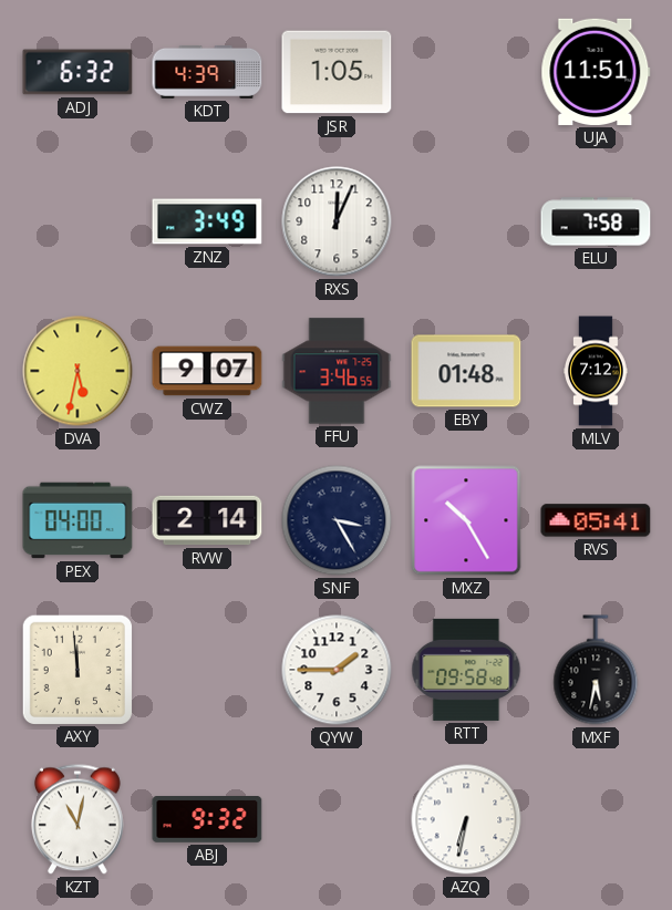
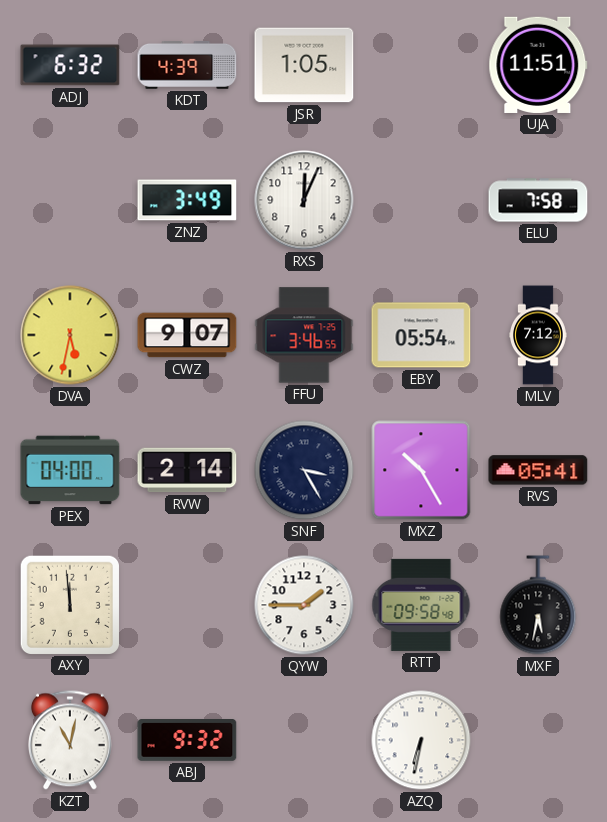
EBY: 01:48 -> 05:54 (421, 335)
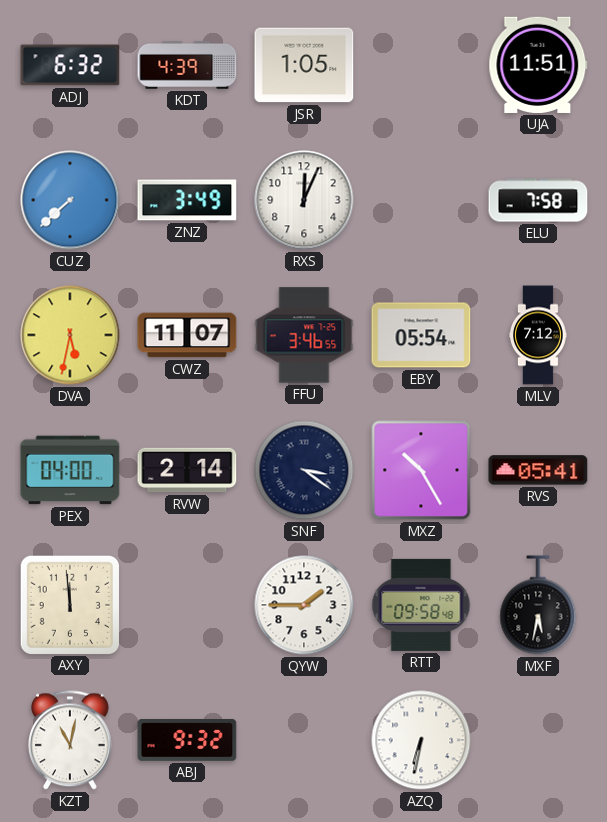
CUZ: none -> 7:38 (70, 200)
CWZ: 9:07 -> 11:07 (187, 335)
SNF: 3:25 -> 3:21 (304, 470)
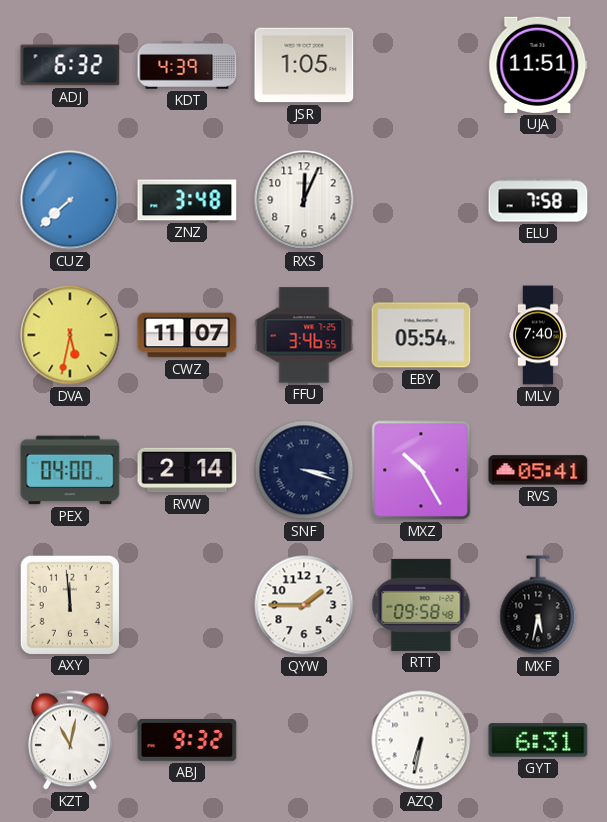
ZNZ: 3:49 -> 3:48 (187, 200)
MLV: 7:12 -> 7:40 (539, 335)
SNF: 3:21 -> 3:18 (304, 470)
GYT: none -> 6:31 (538, 740)
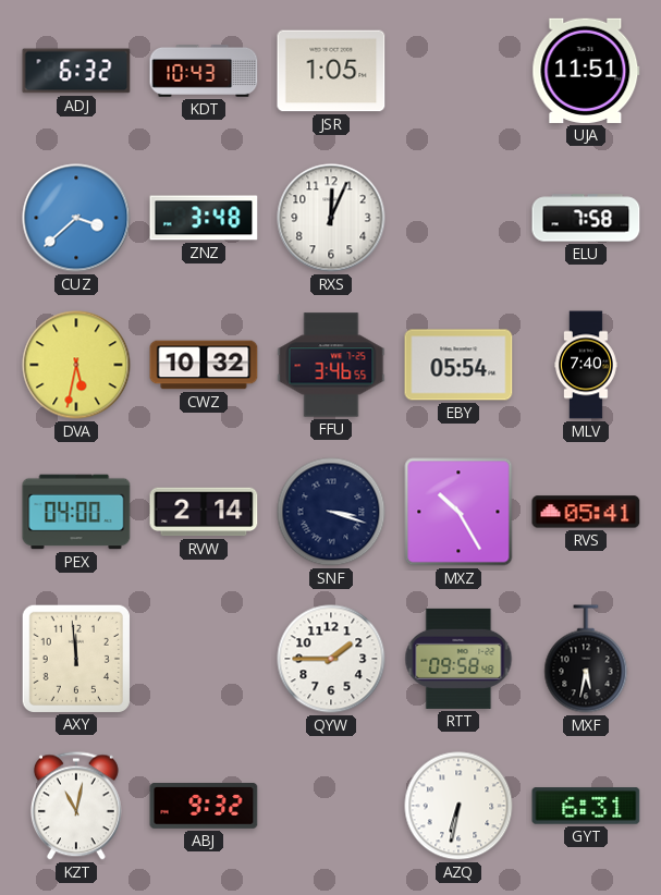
KDT: 4:39 -> 10:43 (204, 71)
CUZ: 7:38 -> 3:38 (76, 218)
CWZ: 11:07 -> 10:32 (204, 365)
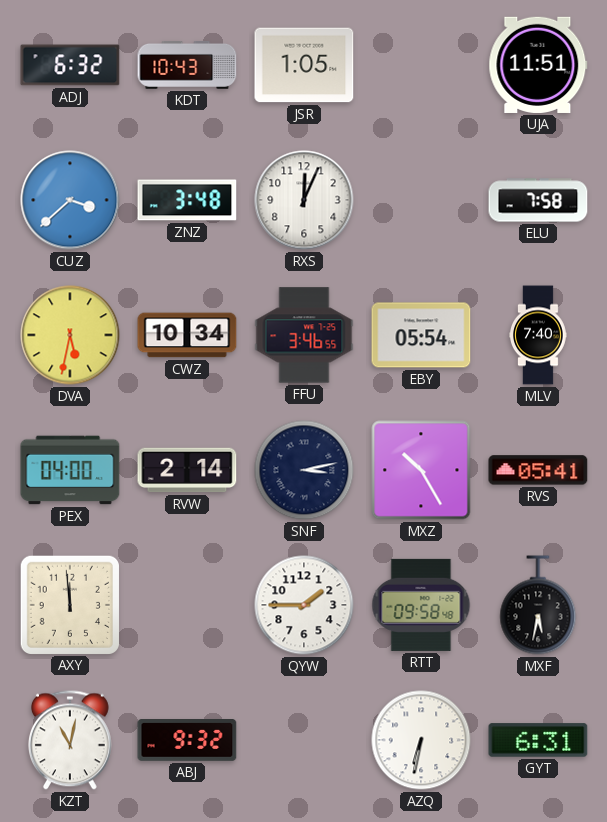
CWZ: 10:32 -> 10:34 (187, 335)
SNF: 3:18 -> 3:13 (304, 470)
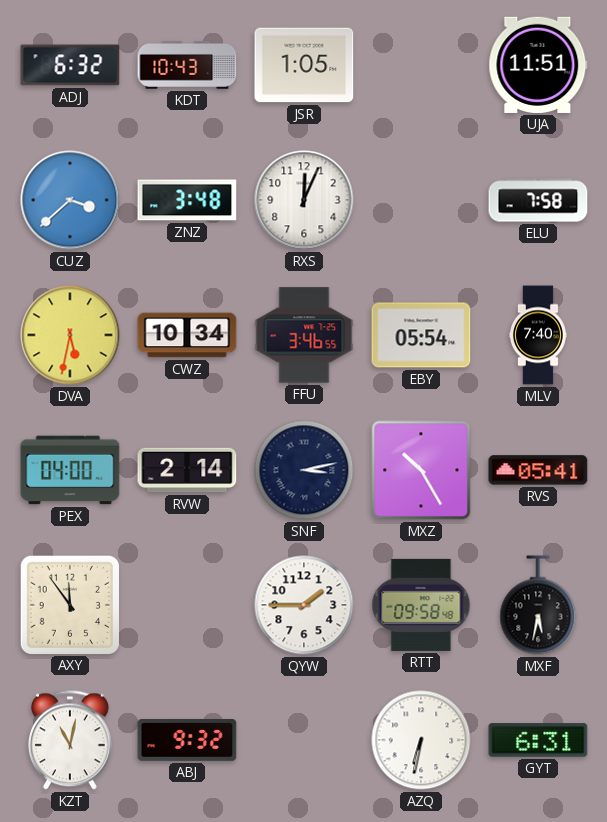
AXY: 11:59 -> 11:54 (69, 604)
